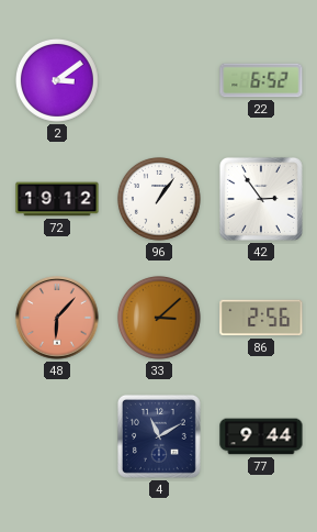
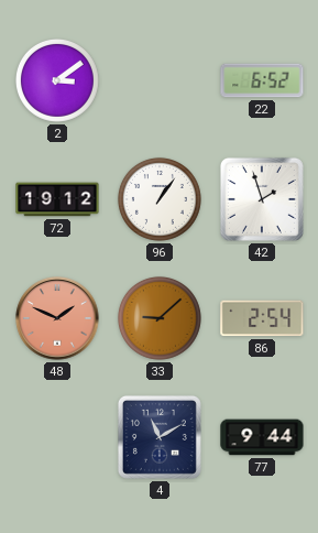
42: 2:54 -> 1:57 (262, 199)
48: 6:07 -> 1:49 (57, 318)
33: 3:08 -> 9:08 (160, 318)
86: 2:56 -> 2:54 (262, 318)
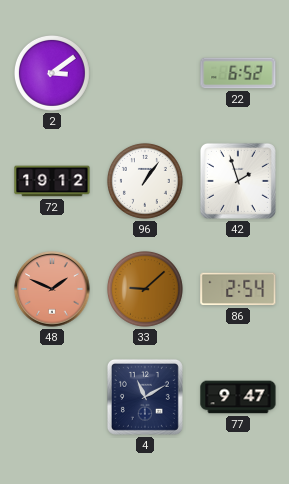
77: 9:44 -> 9:47 (238, 397)
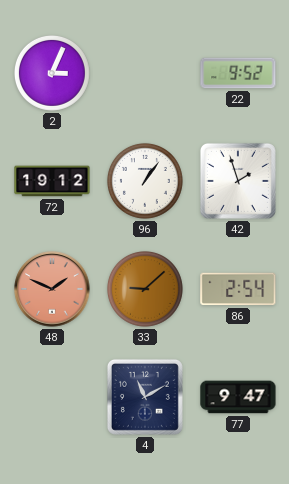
2: 3:09 -> 3:04 (52, 73)
22: 6:52 -> 9:52 (238, 73)
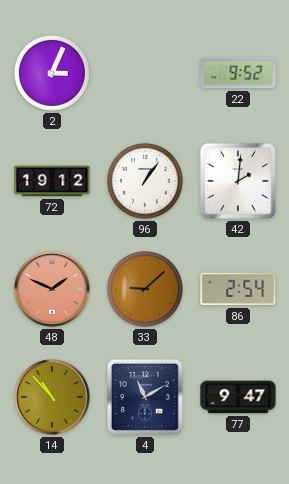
42: 1:57 -> 2:01 (238, 181)
14: none -> 10:53 (52, 397)
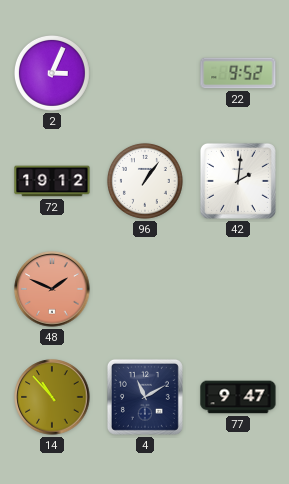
33: 9:08 -> none (145, 289)
86: 2:54 -> none (238, 289)
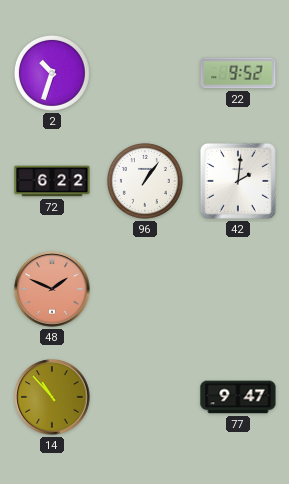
2: 3:04 -> 10:33 (52, 73)
72: 19:12 -> 6:22 (52, 181)
4: 11:10 -> none (145, 397)
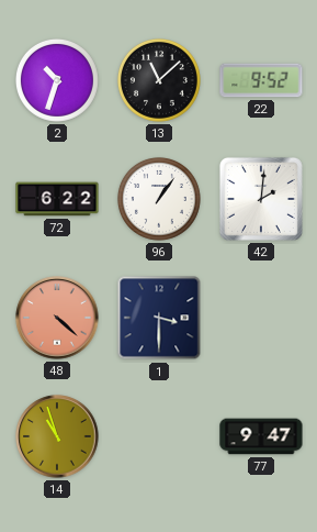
13: none -> 11:08 (159, 80)
48: 1:49 -> 4:22 (57, 318)
1: none -> 3:30 (159, 318)
14: 10:53 -> 10:57 (57, 436)
